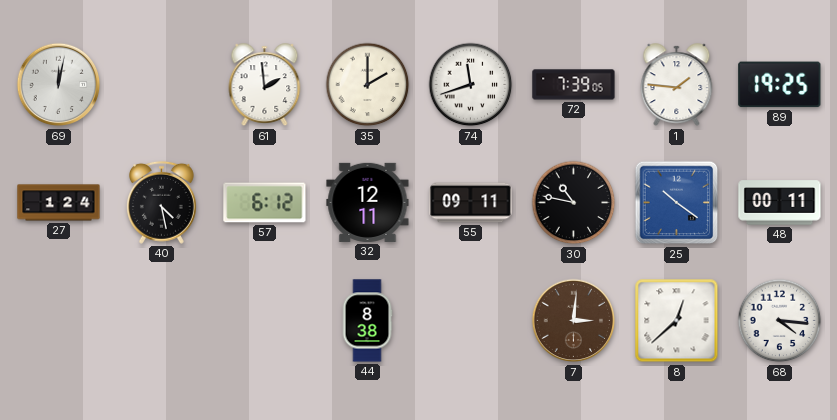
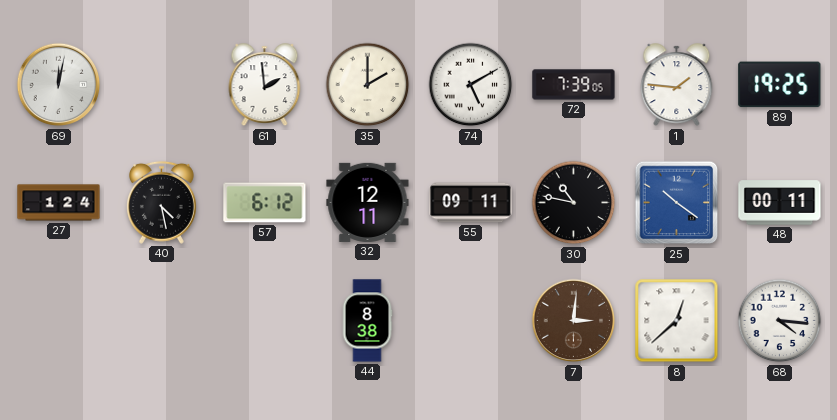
74: 11:42 -> 5:10 (471, 85)
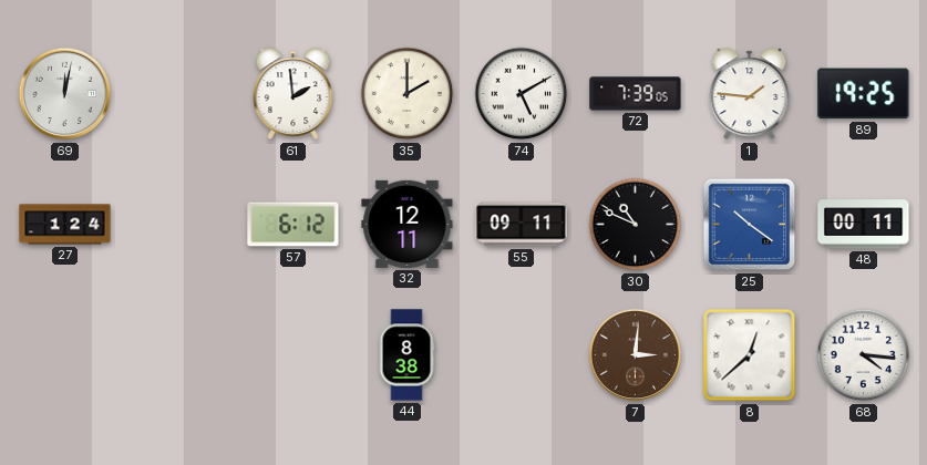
40: 4:28 -> none (161, 202)
30: 10:47 -> 10:49 (636, 225)
